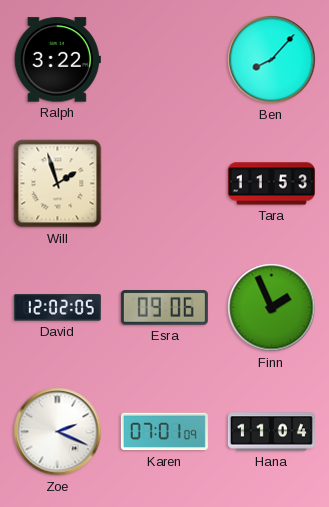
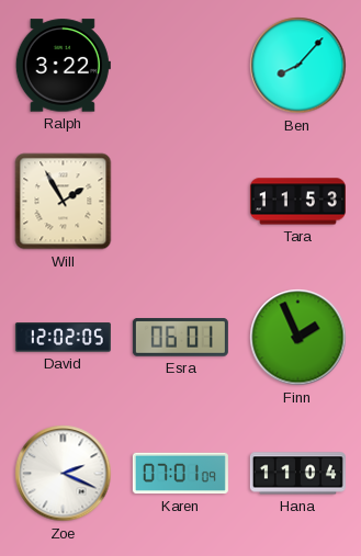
Will: 1:57 -> 1:55 (64, 202)
Esra: 09:06 -> 06:01 (180, 338)
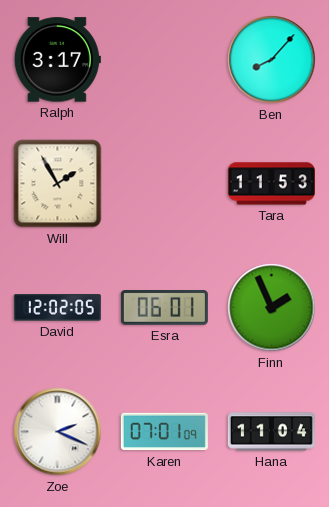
Ralph: 3:22 -> 3:17 (57, 60)
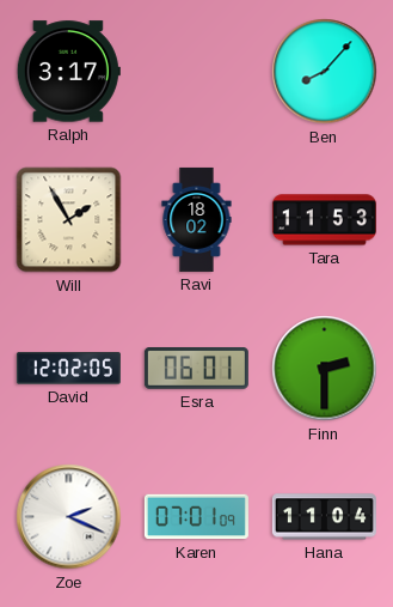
Ravi: none -> 18:02 (197, 219)
Finn: 1:56 -> 2:30 (325, 369)
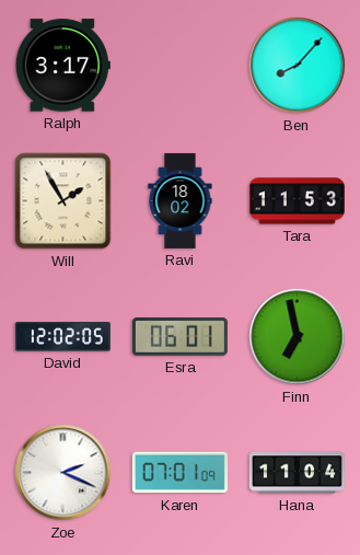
Finn: 2:30 -> 6:58 (298, 337)
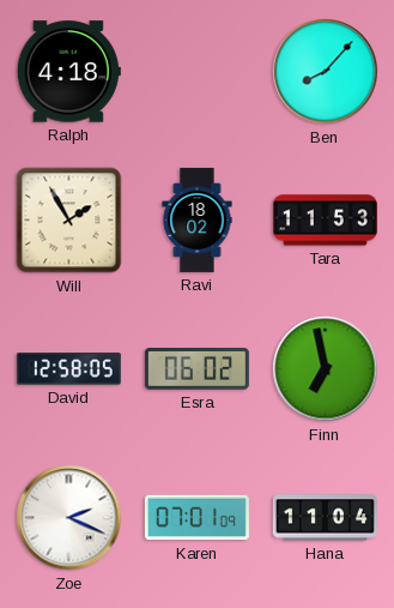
Ralph: 3:17 -> 4:18 (68, 72)
David: 12:02 -> 12:58 (68, 369)
Esra: 06:01 -> 06:02 (196, 369)
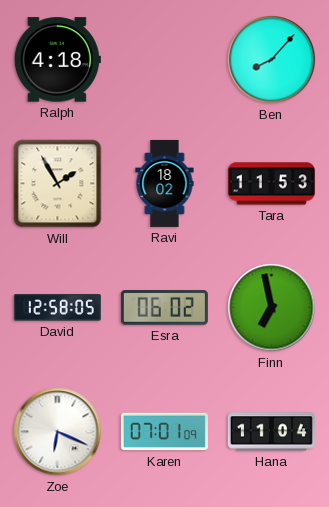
Zoe: 2:19 -> 6:19 (58, 432)
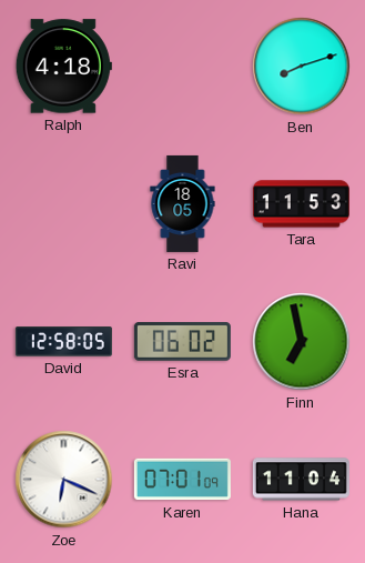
Ben: 8:07 -> 8:12 (302, 67)
Will: 1:55 -> none (58, 184)
Ravi: 18:02 -> 18:05 (183, 203)
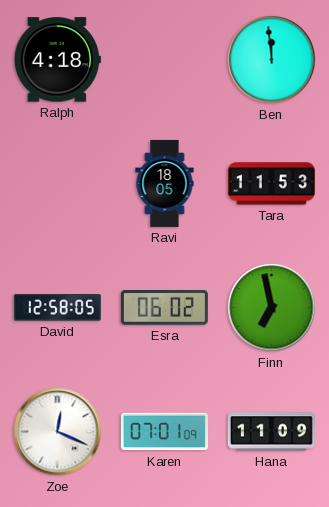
Ben: 8:12 -> 11:59 (272, 60)
Zoe: 6:19 -> 12:19 (58, 432)
Hana: 11:04 -> 11:09 (271, 432)
